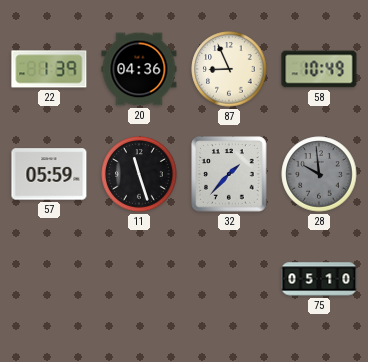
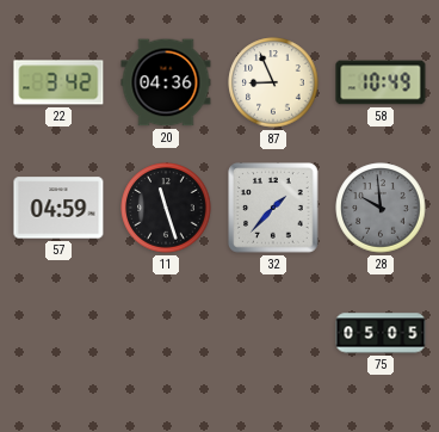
22: 1:39 -> 3:42 (58, 82)
57: 05:59 -> 04:59 (58, 208)
75: 05:10 -> 05:05 (381, 333)
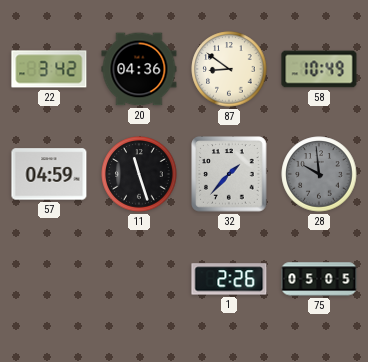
87: 8:56 -> 8:51 (229, 69)
1: none -> 2:26 (229, 279)
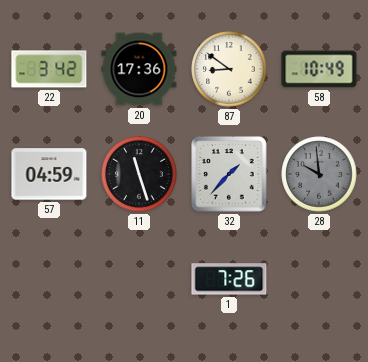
20: 04:36 -> 17:36 (139, 69)
1: 2:26 -> 7:26 (229, 279)
75: 05:05 -> none (319, 279)
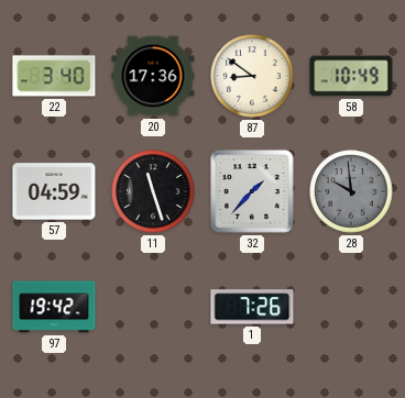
22: 3:42 -> 3:40 (54, 76)
97: none -> 19:42 (54, 307)
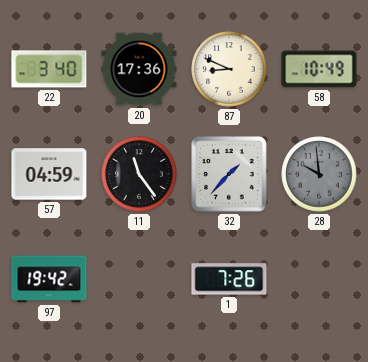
87: 8:51 -> 8:49 (229, 69)
11: 11:27 -> 11:24 (139, 174)
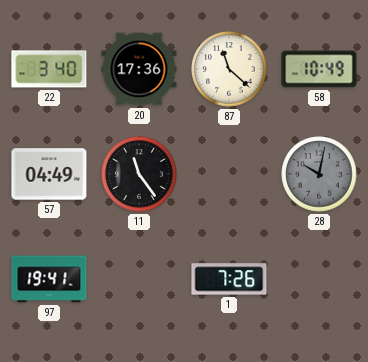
87: 8:49 -> 11:22 (229, 69)
57: 04:59 -> 04:49 (49, 174)
32: 1:37 -> none (229, 174)
28: 9:59 -> 10:02 (319, 174)
97: 19:42 -> 19:41 (49, 279)
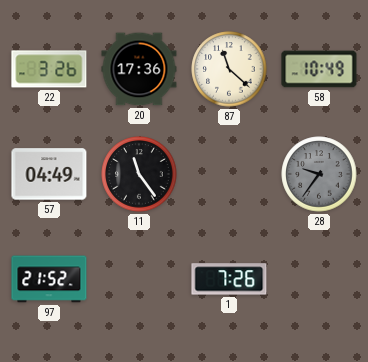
22: 3:40 -> 3:26 (49, 69)
28: 10:02 -> 9:36 (319, 174)
97: 19:41 -> 21:52 (49, 279)
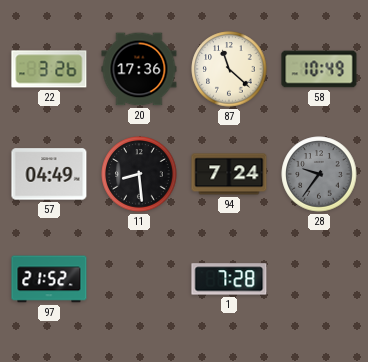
11: 11:24 -> 8:29 (139, 174)
94: none -> 7:24 (229, 174)
1: 7:26 -> 7:28 (229, 279)
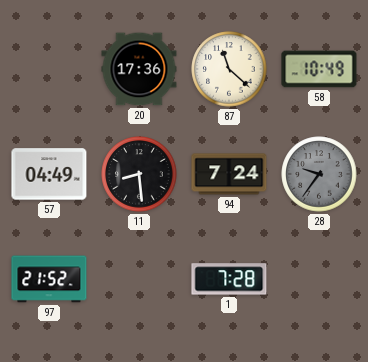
22: 3:26 -> none (49, 69)
